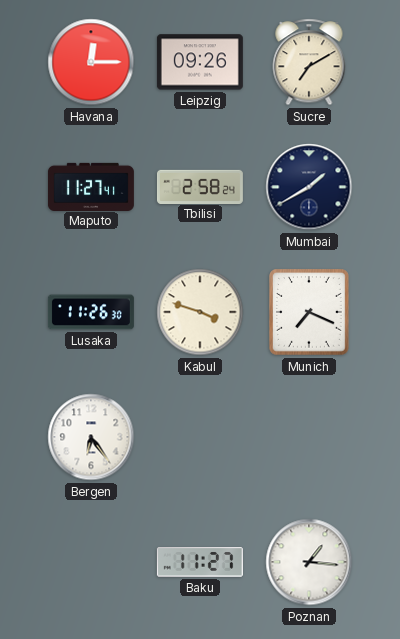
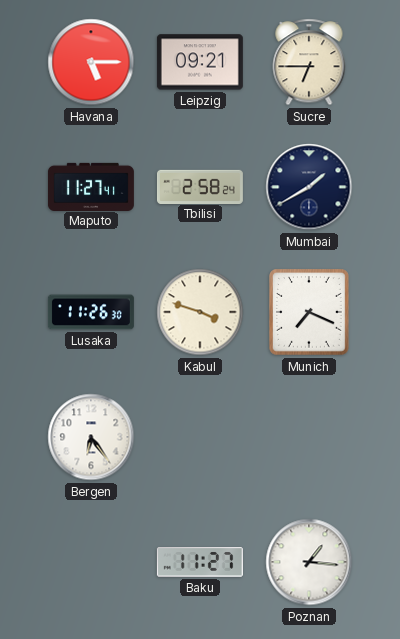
Havana: 12:15 -> 5:15 (91, 62)
Leipzig: 09:26 -> 09:21 (200, 62)
Sucre: 7:10 -> 6:45 (309, 62)
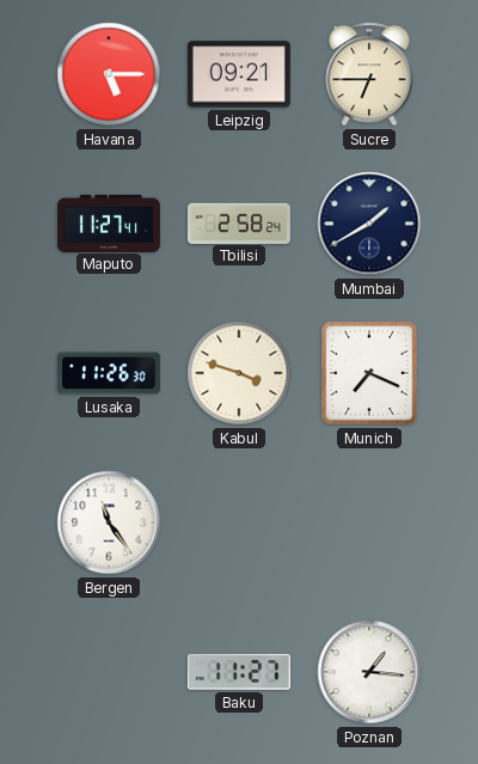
Bergen: 6:24 -> 11:24 (109, 522)
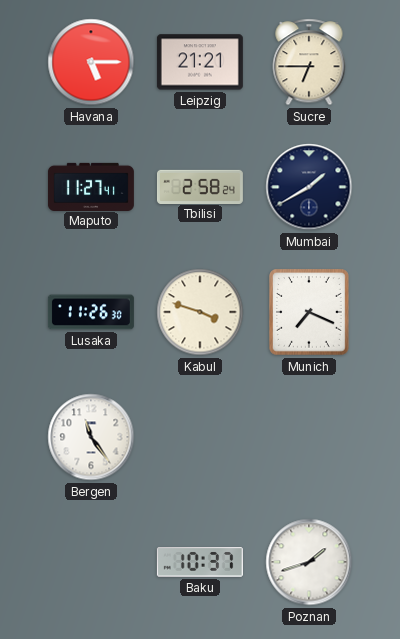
Leipzig: 09:21 -> 21:21 (200, 62)
Baku: 11:27 -> 10:37 (200, 562)
Poznan: 1:16 -> 1:42 (309, 562)
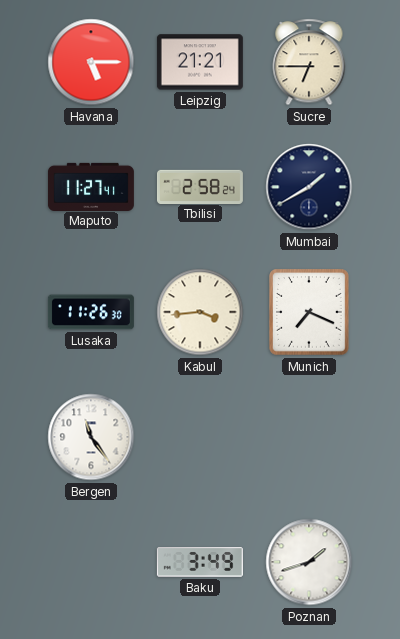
Kabul: 3:48 -> 3:44 (200, 312)
Baku: 10:37 -> 3:49 (200, 562)
